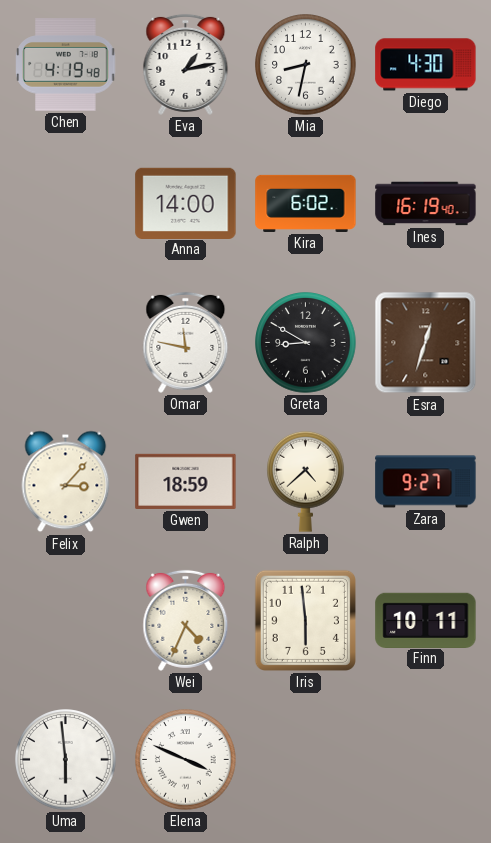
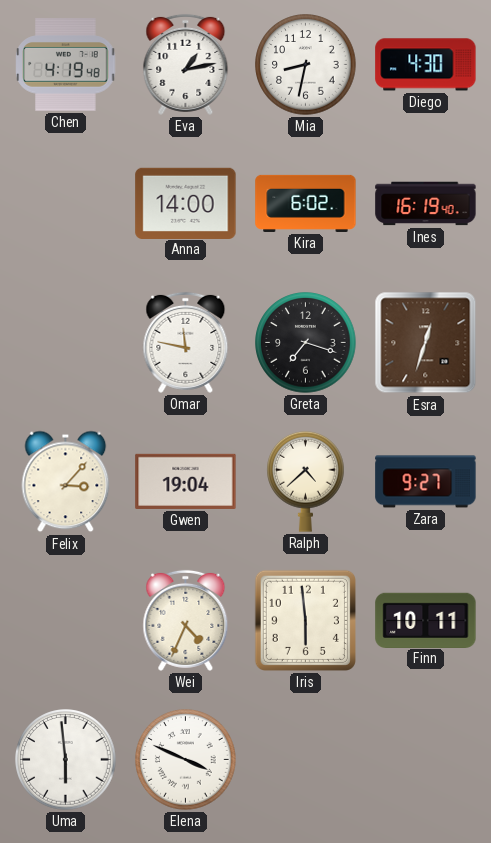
Greta: 8:50 -> 7:18 (306, 343)
Gwen: 18:59 -> 19:04 (186, 481)
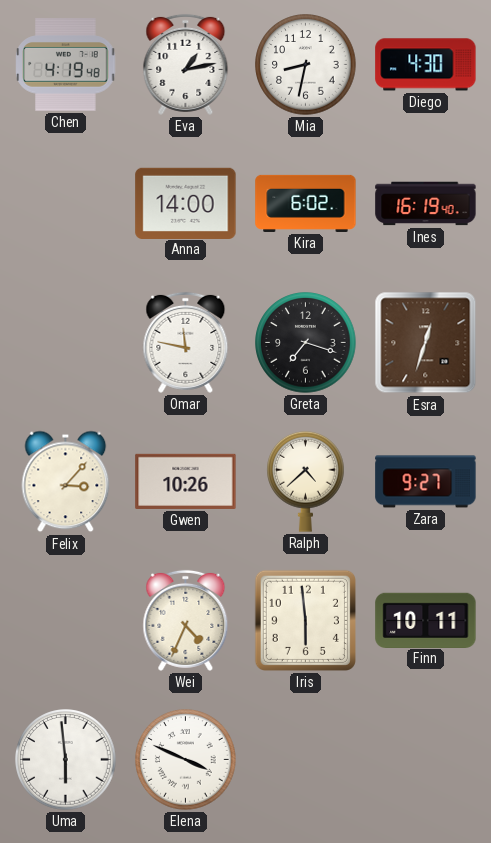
Gwen: 19:04 -> 10:26 (186, 481)
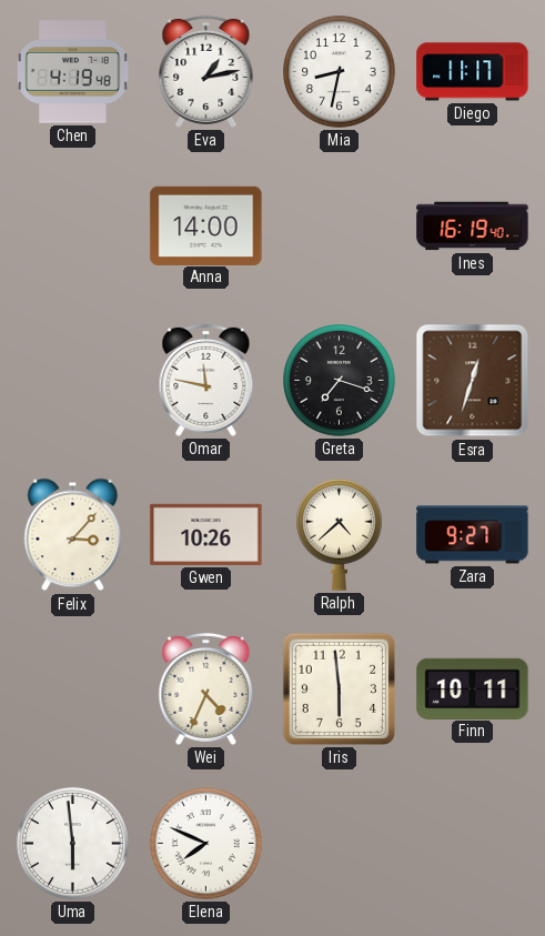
Diego: 4:30 -> 11:17 (473, 72)
Kira: 6:02 -> none (306, 203)
Elena: 3:49 -> 7:49 (206, 844)
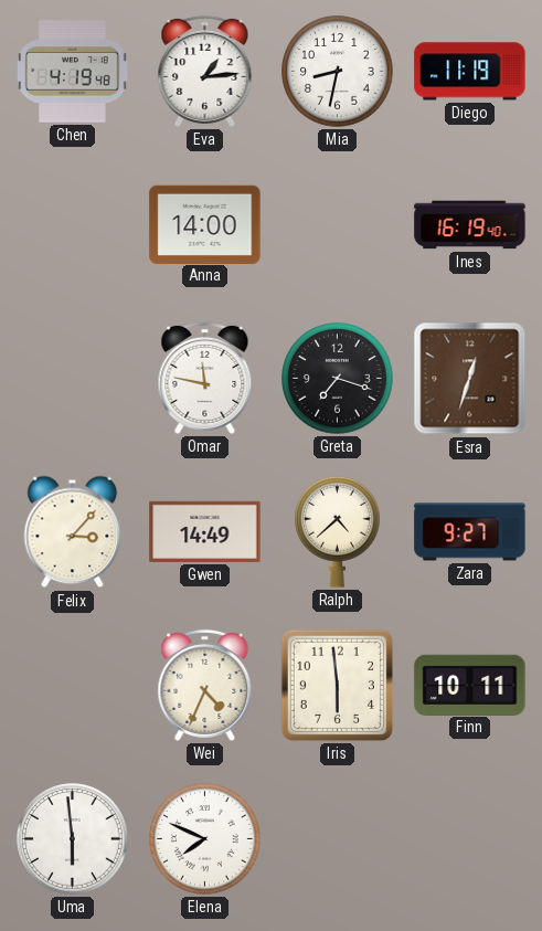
Eva: 1:13 -> 1:14 (205, 71)
Diego: 11:17 -> 11:19 (470, 72)
Gwen: 10:26 -> 14:49 (205, 531)
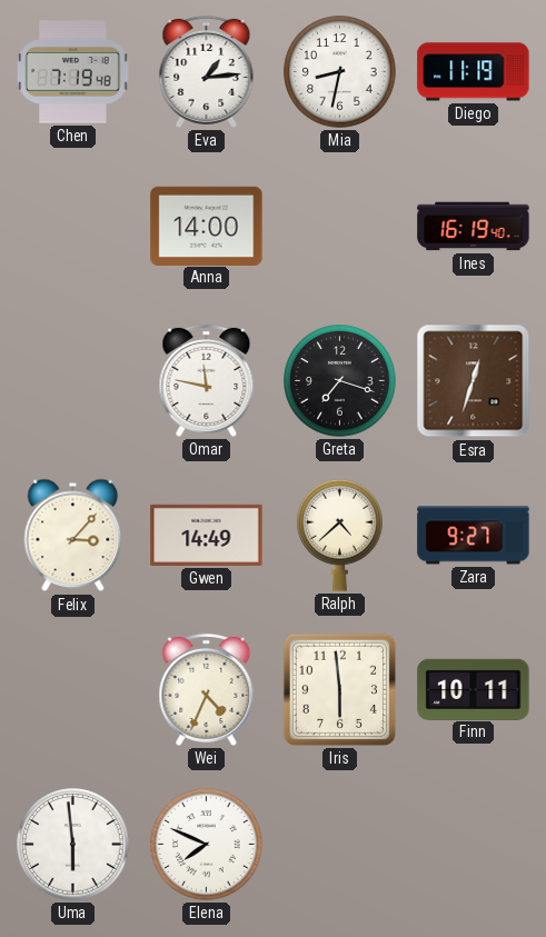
Chen: 4:19 -> 7:19 (73, 72)
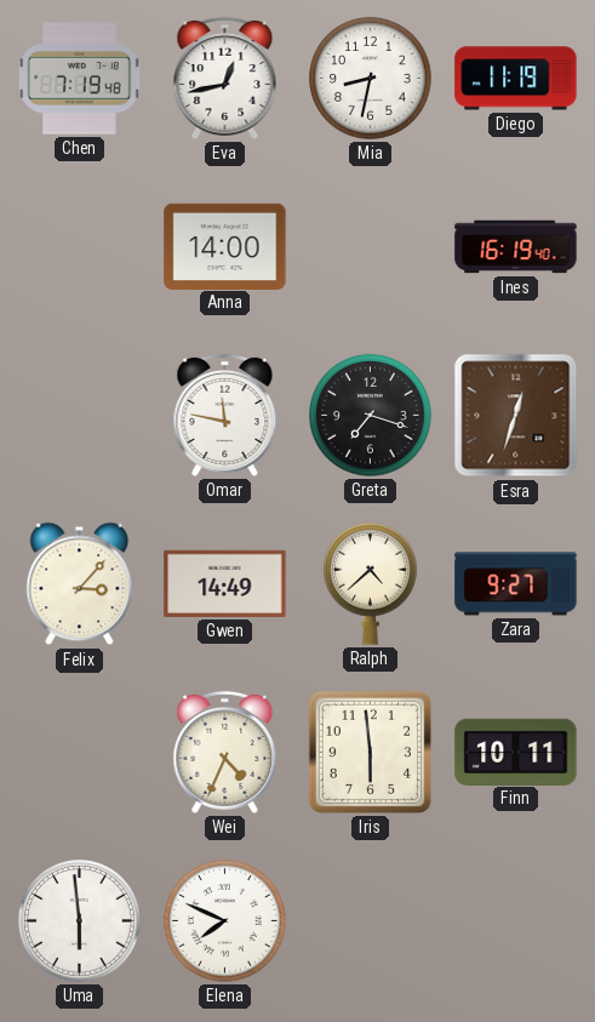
Eva: 1:14 -> 12:43 (225, 78)
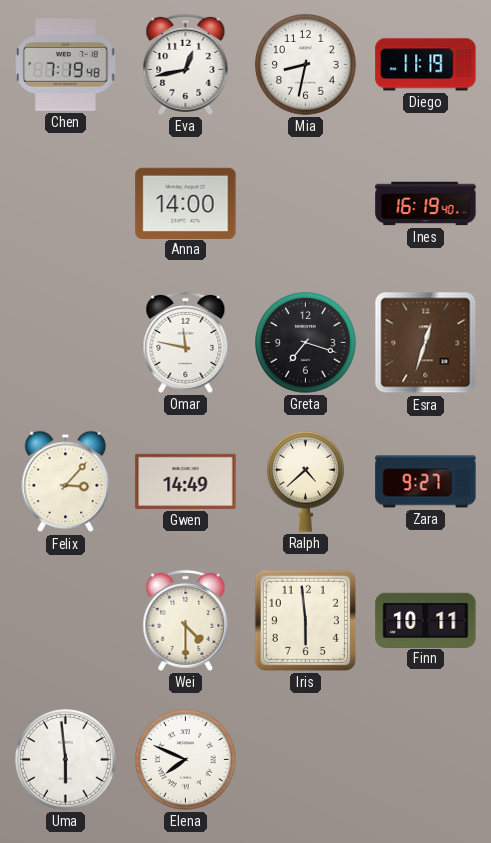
Wei: 4:34 -> 4:30 (186, 620)
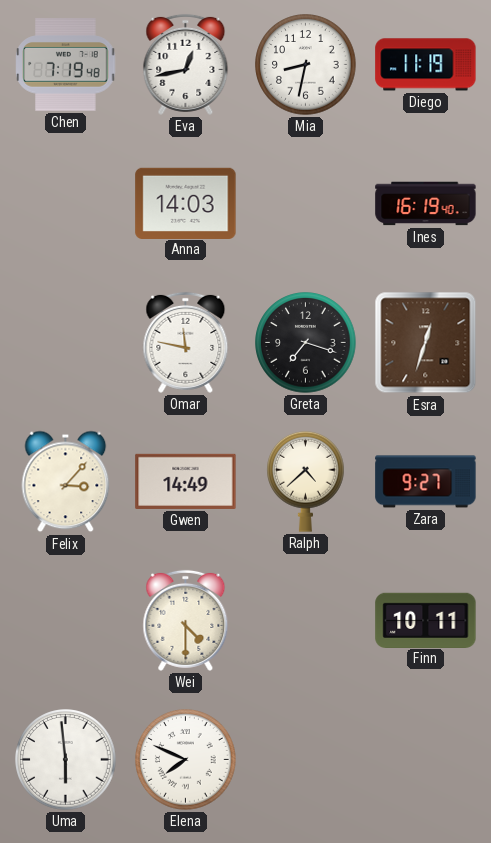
Anna: 14:00 -> 14:03 (186, 203)
Iris: 5:59 -> none (305, 620)
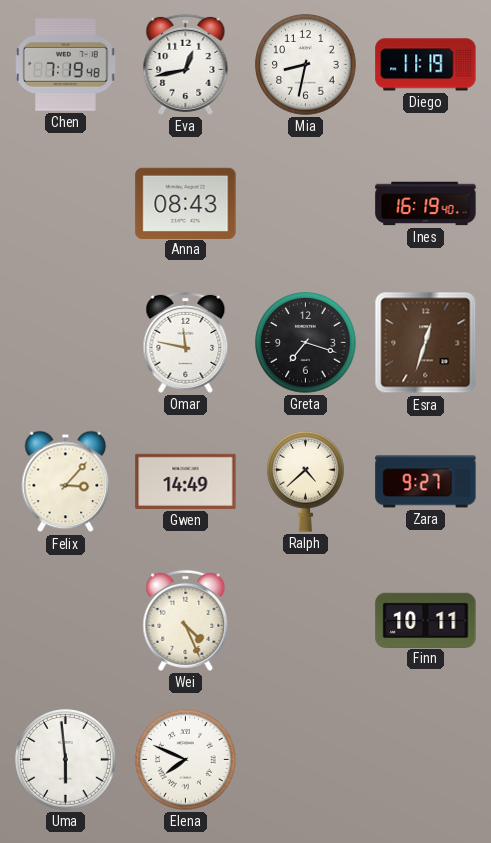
Anna: 14:03 -> 08:43 (186, 203)
Wei: 4:30 -> 4:26 (186, 620)
